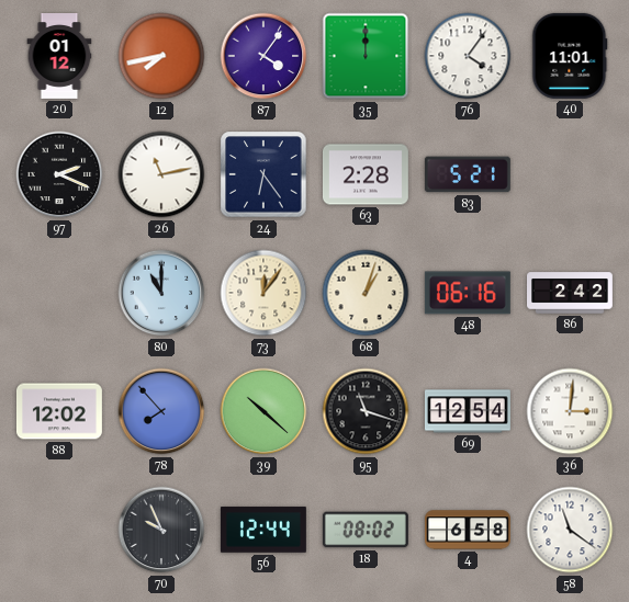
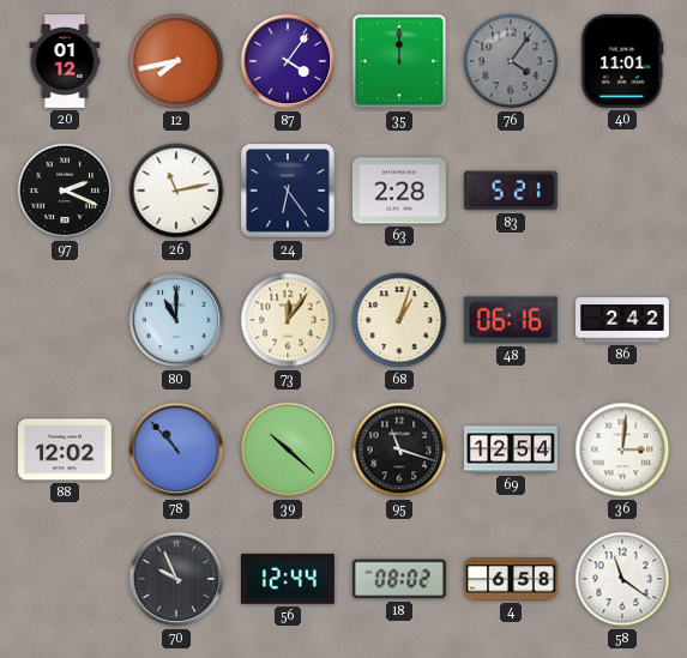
76 dial: white -> grey (511, 61)
78: 7:53 -> 10:53 (176, 449)
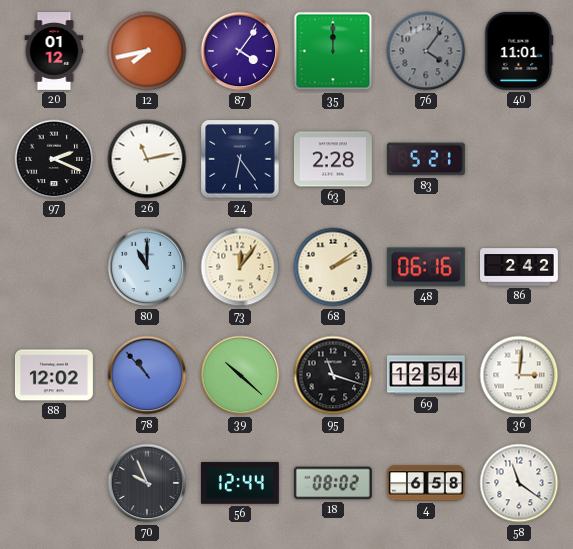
68: 1:03 -> 2:09 (333, 267)
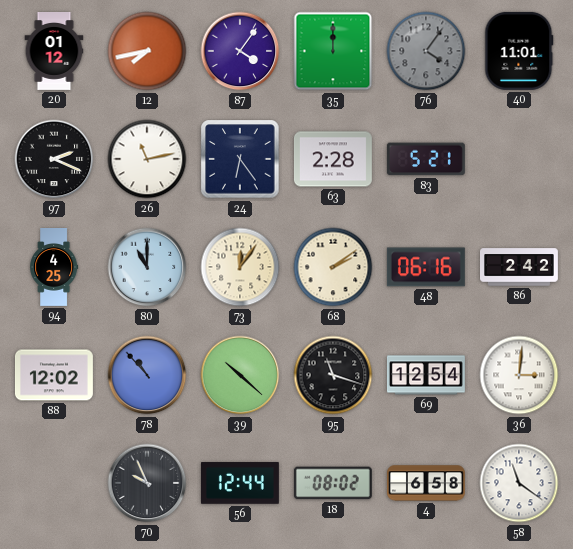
94: none -> 4:25 (54, 268)
